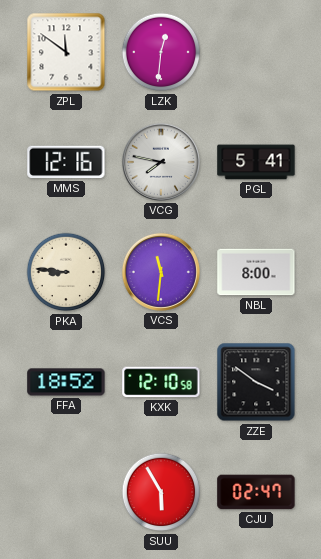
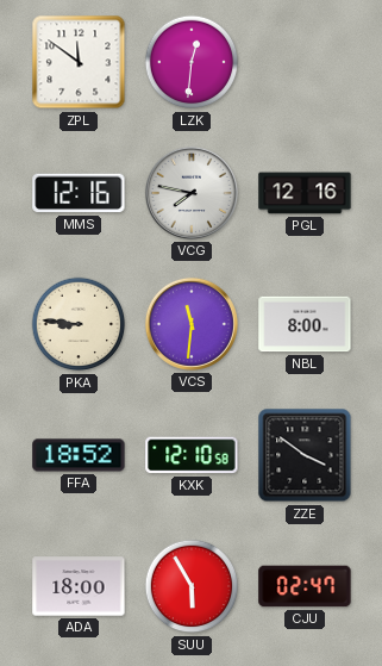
PGL: 5:41 -> 12:16 (305, 193)
ADA: none -> 18:00 (79, 586)
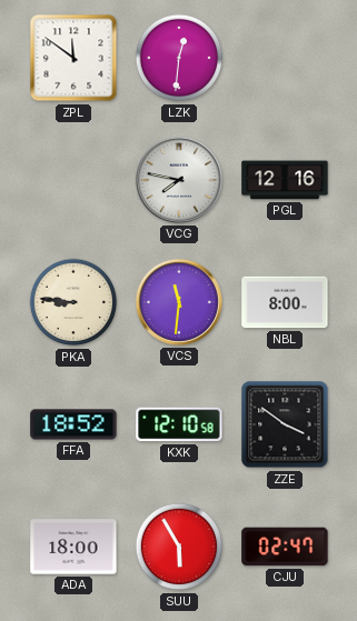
MMS: 12:16 -> none (79, 193)
